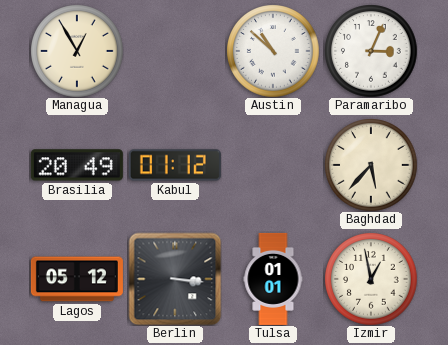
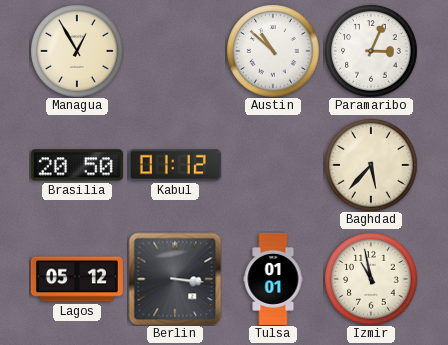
Brasilia: 20:49 -> 20:50 (77, 165)
Izmir: 12:58 -> 10:58 (371, 279)
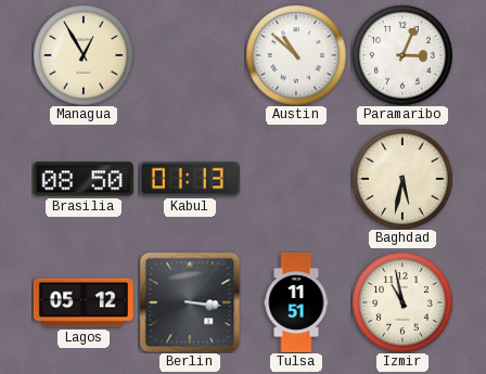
Brasilia: 20:50 -> 08:50 (84, 179)
Kabul: 01:12 -> 01:13 (190, 179)
Baghdad: 5:37 -> 5:32 (402, 179)
Tulsa: 01:01 -> 11:51 (296, 302)
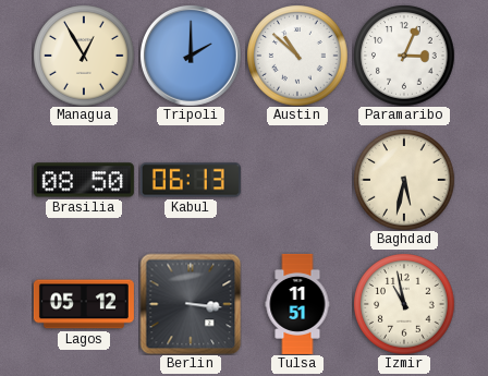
Tripoli: none -> 2:00 (191, 56)
Kabul: 01:13 -> 06:13 (191, 180)
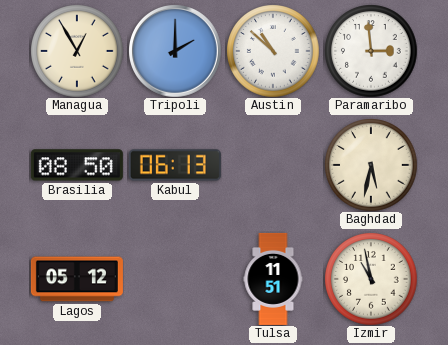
Paramaribo: 3:04 -> 2:59 (371, 51)
Berlin: 3:16 -> none (191, 304)
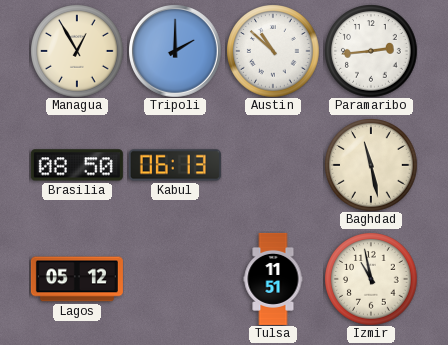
Paramaribo: 2:59 -> 2:44 (371, 51)
Baghdad: 5:32 -> 11:28 (371, 165)
